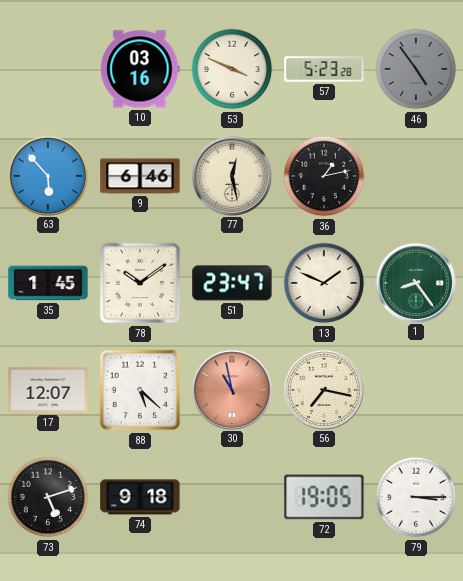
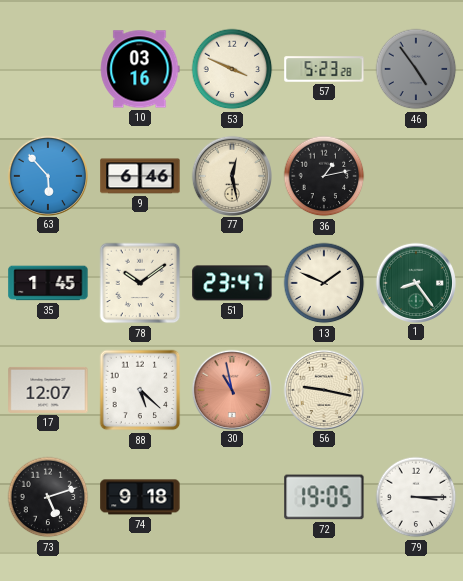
56: 7:17 -> 9:17 (323, 389)
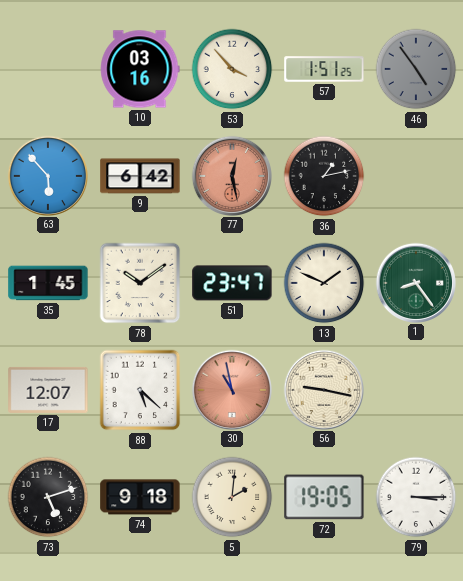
53: 3:49 -> 3:53 (232, 69)
57: 5:23 -> 1:51 (324, 69)
9: 6:46 -> 6:42 (140, 176)
77 dial: cream -> salmon (231, 175)
5: none -> 2:01 (232, 497)
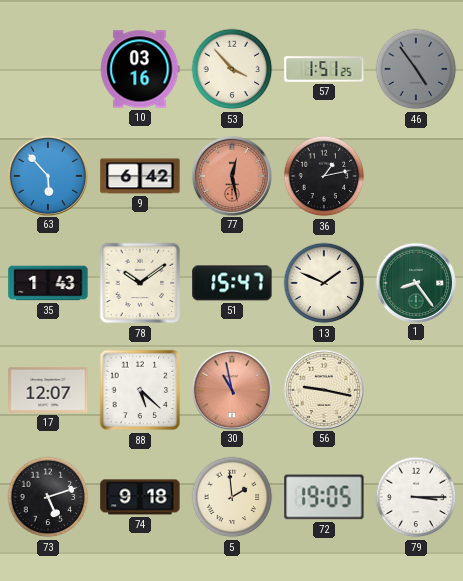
35: 1:45 -> 1:43 (48, 283)
51: 23:47 -> 15:47 (232, 283)
5: 2:01 -> 1:59 (232, 497)
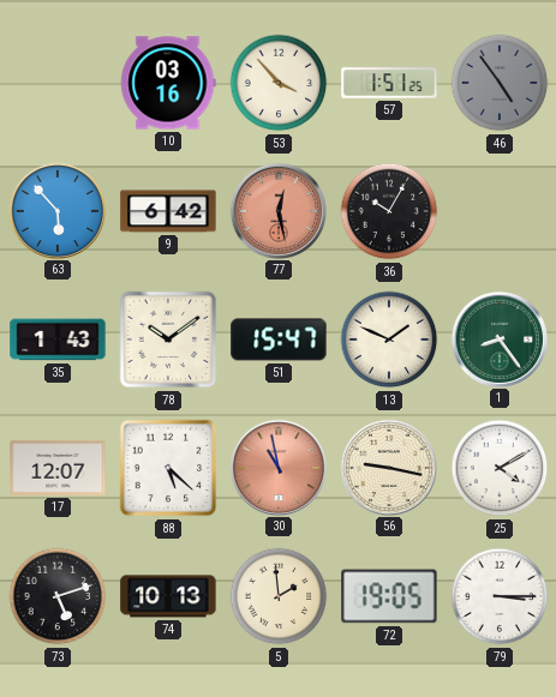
36: 1:13 -> 10:05 (389, 211)
25: none -> 4:10 (500, 468)
74: 9:18 -> 10:13 (168, 596)
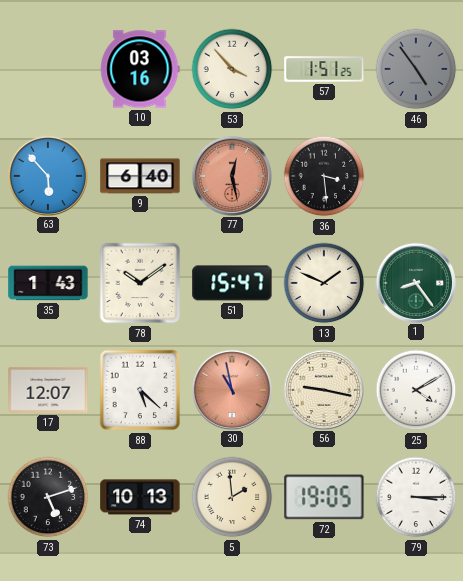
9: 6:42 -> 6:40 (140, 176)
36: 10:05 -> 3:29 (324, 176)
